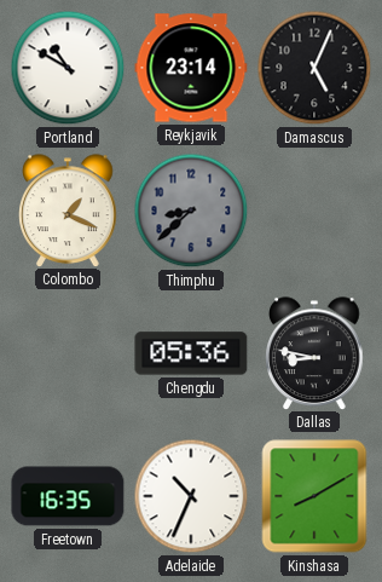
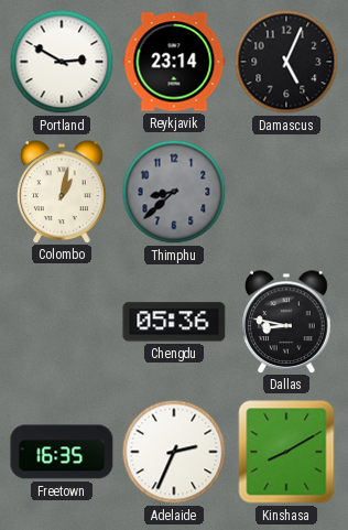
Portland: 10:50 -> 2:50 (62, 62)
Colombo: 1:19 -> 1:02 (62, 192)
Adelaide: 10:34 -> 2:34 (174, 452)
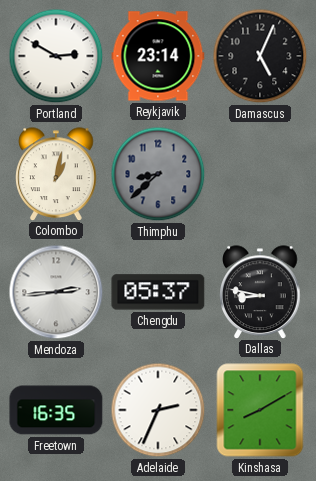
Mendoza: none -> 2:44 (56, 292)
Chengdu: 05:36 -> 05:37 (158, 292)
